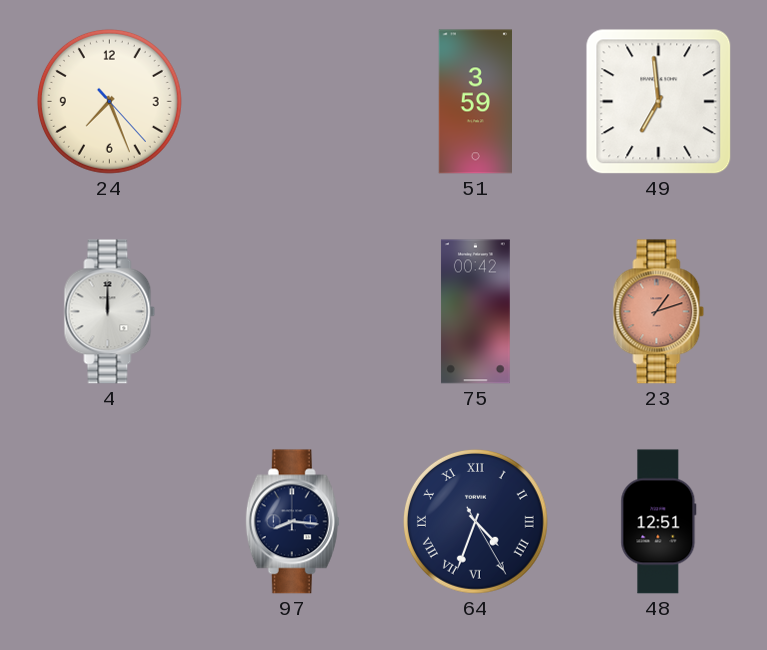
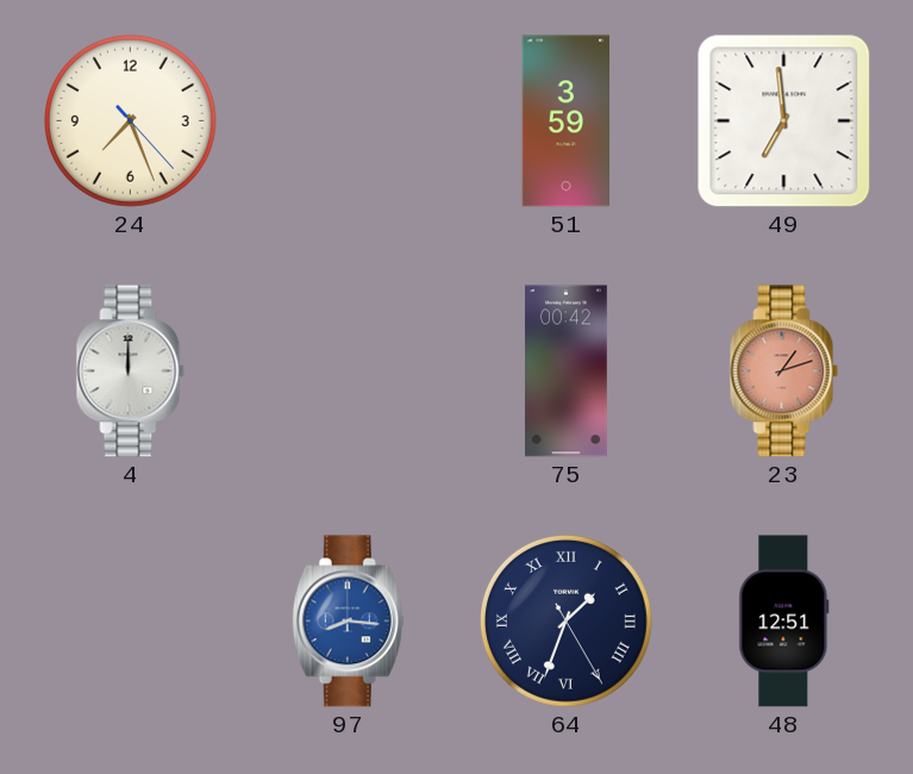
97 dial: navy -> blue (348, 622)
64: 4:33 -> 1:33 (565, 620)
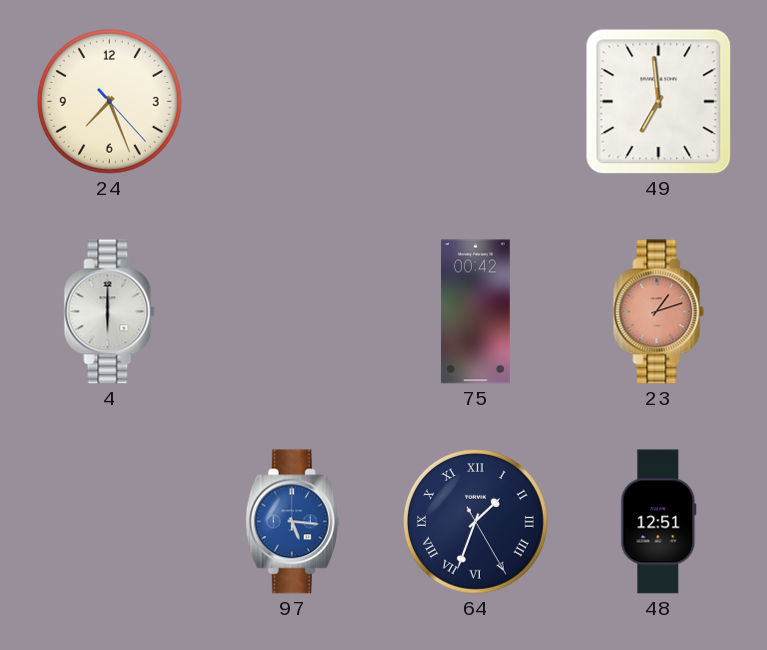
51: 3:59 -> none (565, 121)
4: 12:00 -> 6:00 (110, 312)
97: 8:16 -> 5:16 (292, 522)
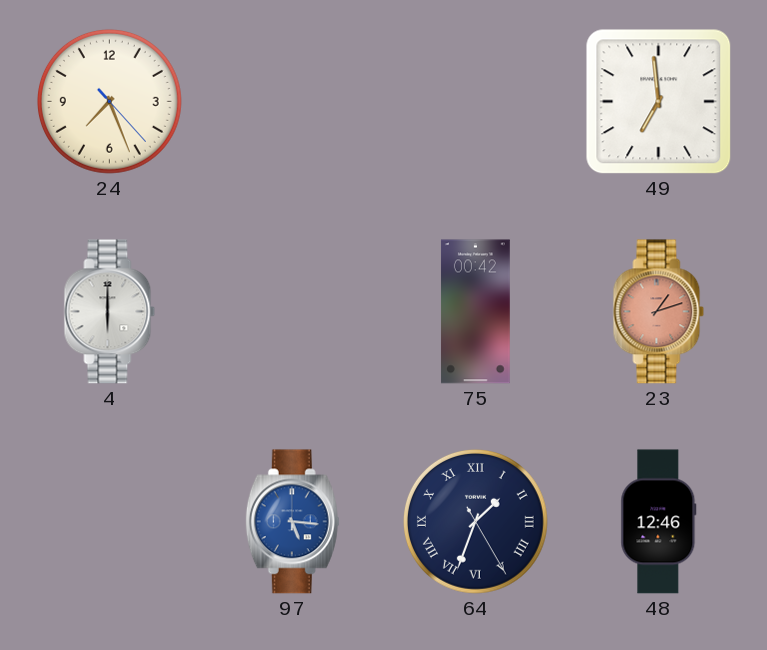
48: 12:51 -> 12:46 (659, 522)
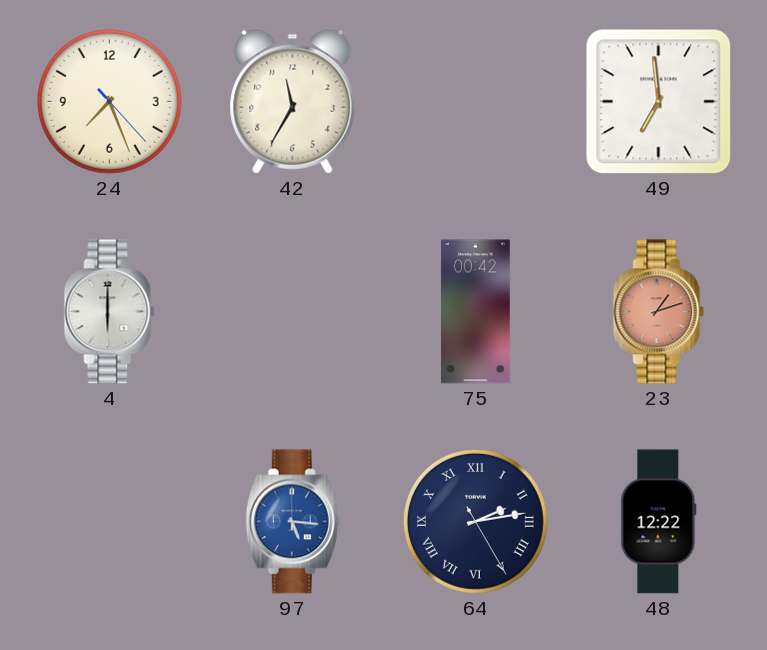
42: none -> 11:35 (293, 101)
64: 1:33 -> 2:13 (475, 521)
48: 12:46 -> 12:22 (659, 522)
